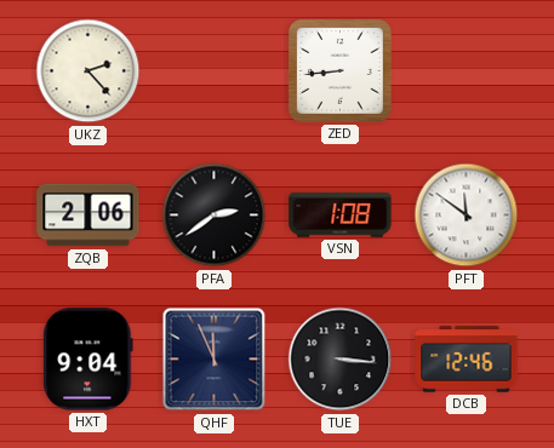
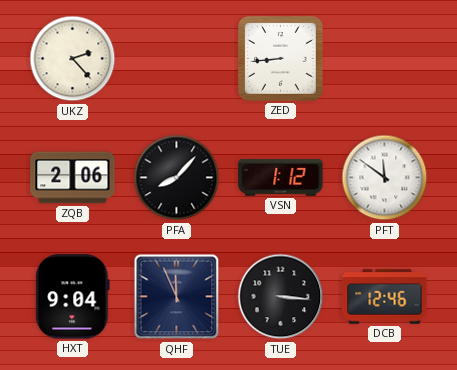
PFA: 2:39 -> 8:07 (177, 178)
VSN: 1:08 -> 1:12 (281, 178)
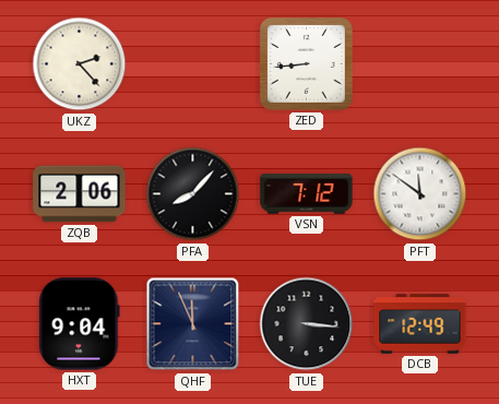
VSN: 1:12 -> 7:12 (307, 194)
DCB: 12:46 -> 12:49 (420, 324)
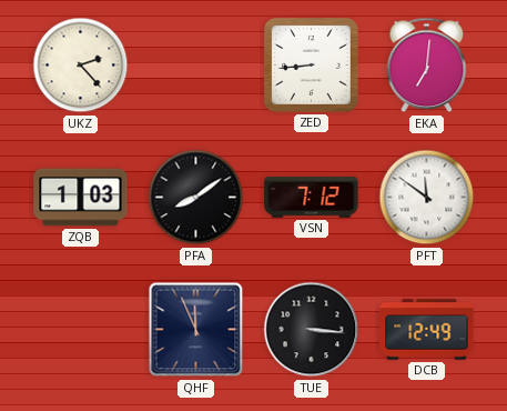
EKA: none -> 7:01 (427, 66)
ZQB: 2:06 -> 1:03 (81, 198)
PFA: 8:07 -> 8:09 (196, 198)
HXT: 9:04 -> none (80, 324)
